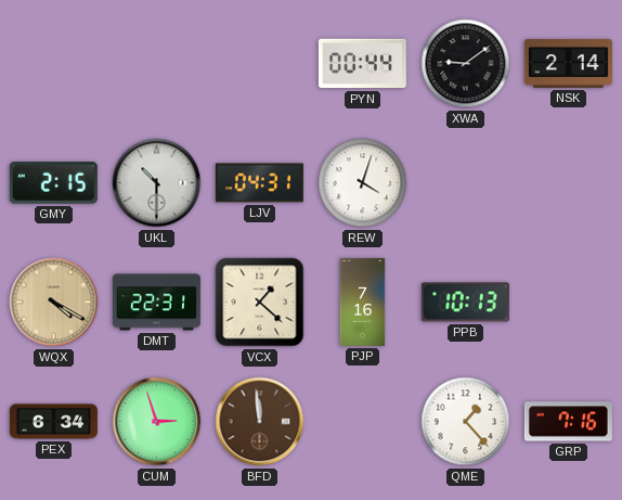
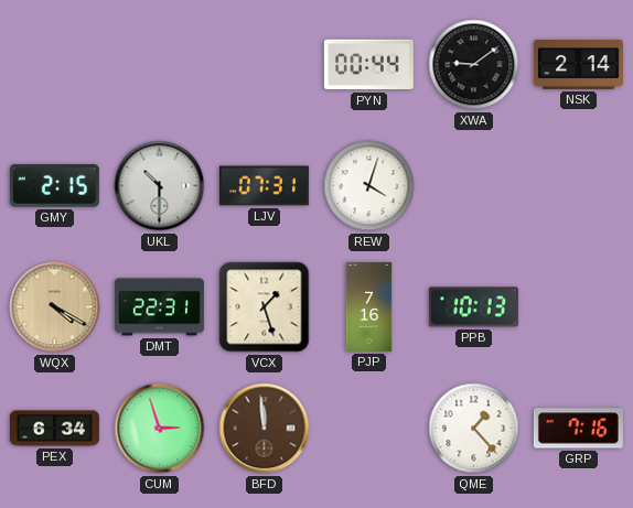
LJV: 04:31 -> 07:31 (264, 186)
VCX: 1:22 -> 1:27 (265, 307)
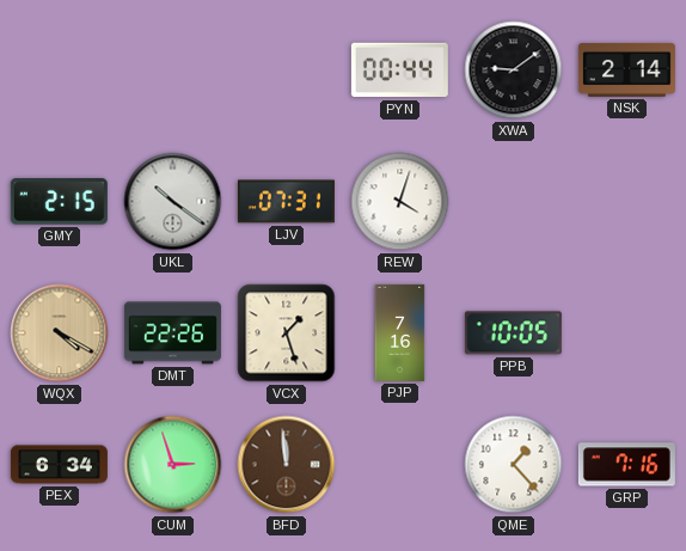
UKL: 10:30 -> 10:21 (173, 202)
DMT: 22:31 -> 22:26 (172, 333)
PPB: 10:13 -> 10:05 (513, 333)
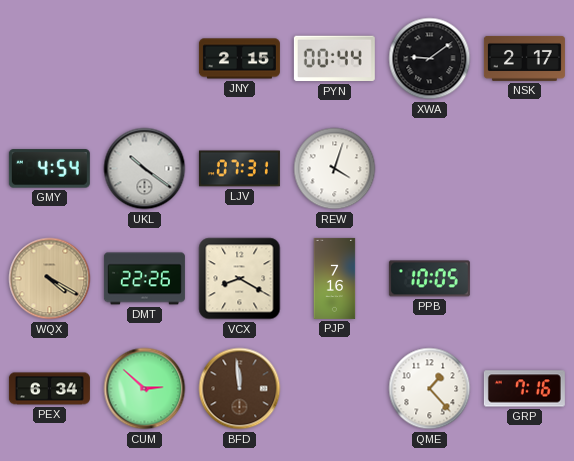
JNY: none -> 2:15 (239, 59)
NSK: 2:14 -> 2:17 (524, 58)
GMY: 2:15 -> 4:54 (49, 169)
VCX: 1:27 -> 8:20 (240, 279)
CUM: 2:57 -> 2:52 (145, 389)
